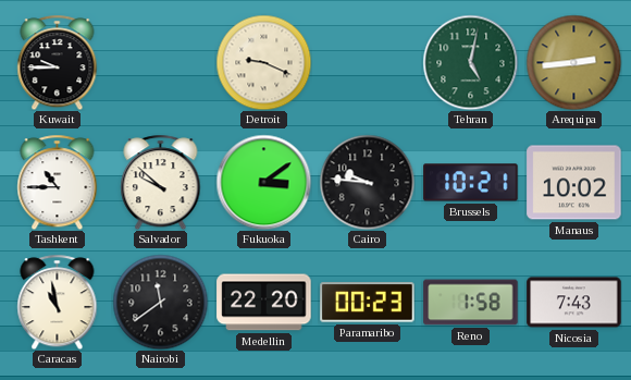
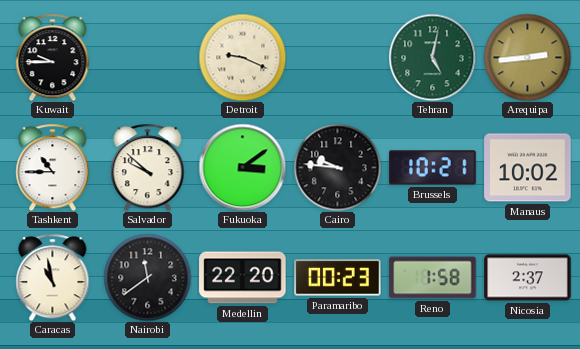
Nicosia: 7:43 -> 2:37 (528, 278)
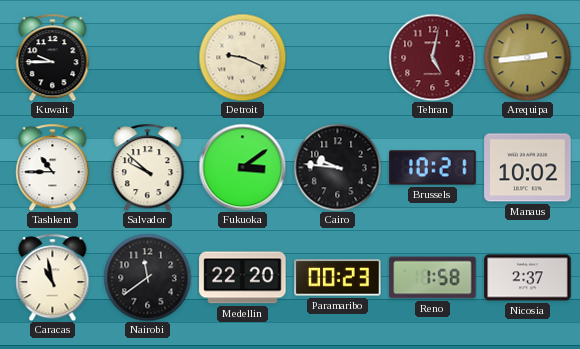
Tehran dial: green -> burgundy (432, 57)
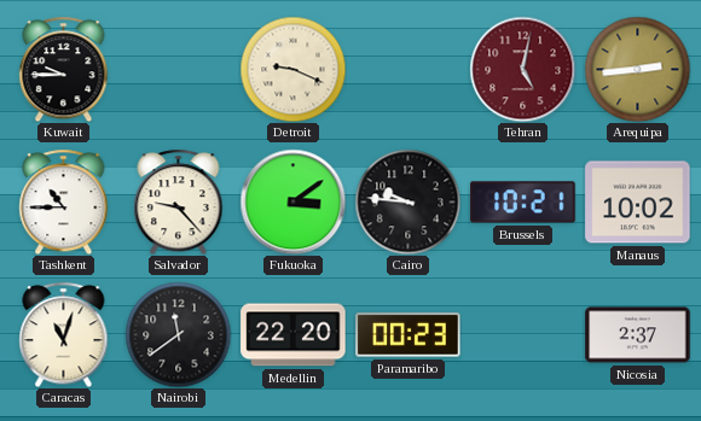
Salvador: 9:52 -> 9:23 (179, 201)
Caracas: 10:58 -> 11:03 (64, 334)
Reno: 1:58 -> none (433, 278)
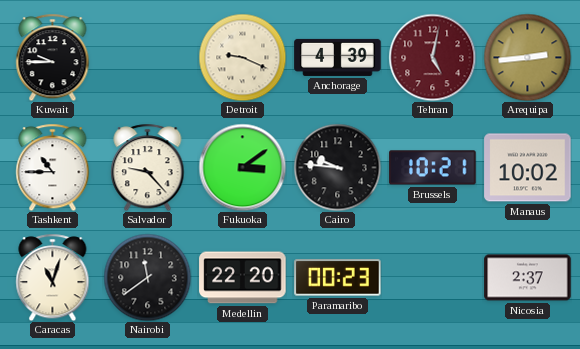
Anchorage: none -> 4:39 (338, 57)
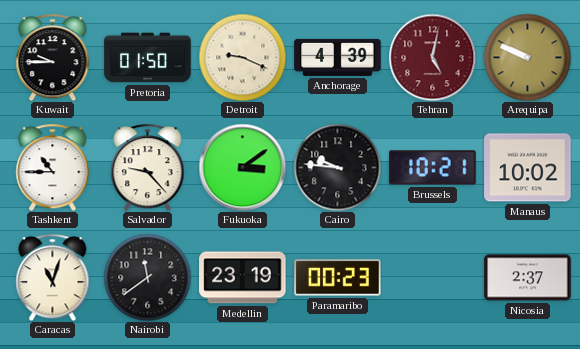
Pretoria: none -> 01:50 (148, 58)
Arequipa: 2:44 -> 9:49 (527, 57)
Medellin: 22:20 -> 23:19 (243, 278)
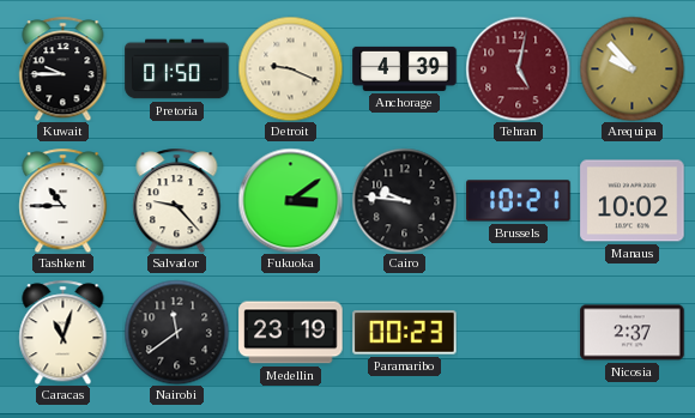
Arequipa: 9:49 -> 9:53 (631, 68)
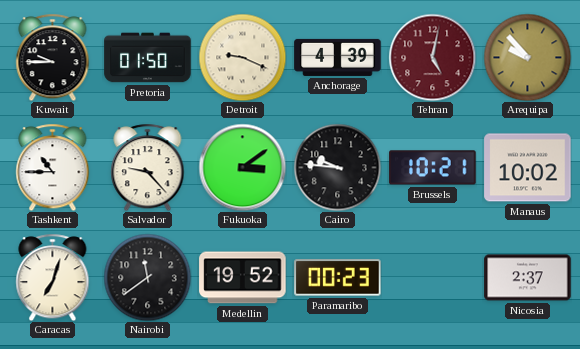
Caracas: 11:03 -> 7:03 (53, 277)
Medellin: 23:19 -> 19:52 (243, 278)
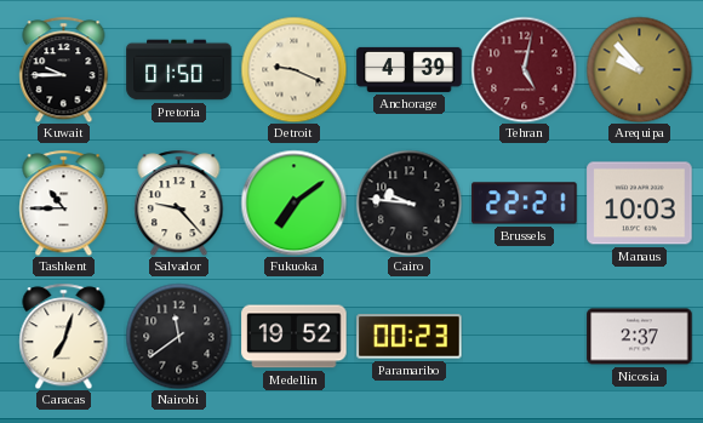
Fukuoka: 3:09 -> 7:09 (293, 202)
Brussels: 10:21 -> 22:21 (525, 204)
Manaus: 10:02 -> 10:03 (640, 204)
